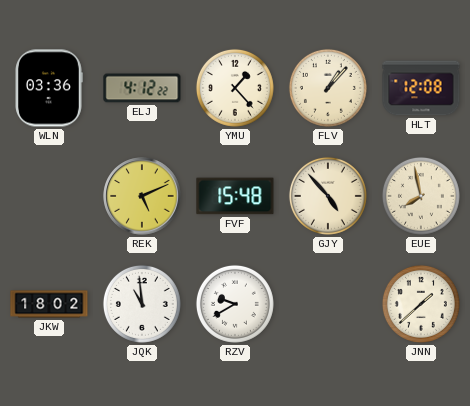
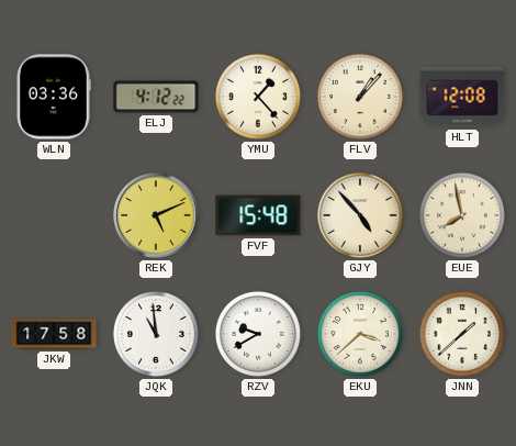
JKW: 18:02 -> 17:58 (54, 334)
EKU: none -> 3:38 (360, 334)
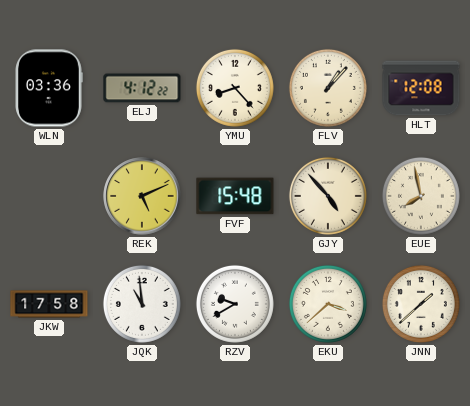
YMU: 1:23 -> 8:23 (235, 88)
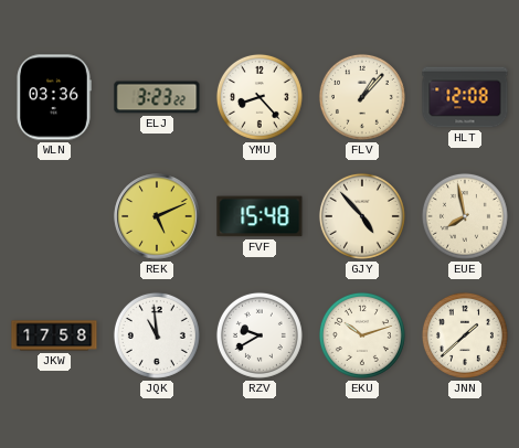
ELJ: 4:12 -> 3:23 (157, 97)
EKU: 3:38 -> 10:12 (362, 335)
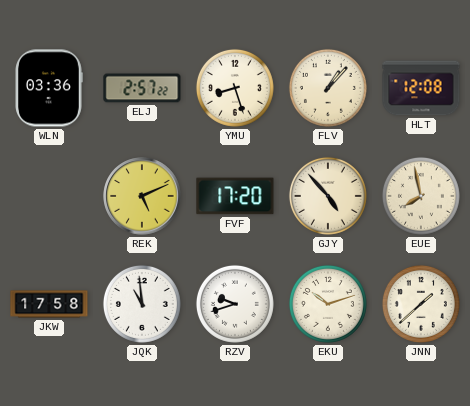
ELJ: 3:23 -> 2:57 (142, 88)
YMU: 8:23 -> 8:27 (235, 88)
FVF: 15:48 -> 17:20 (235, 196)
RZV: 9:40 -> 9:42 (235, 304)
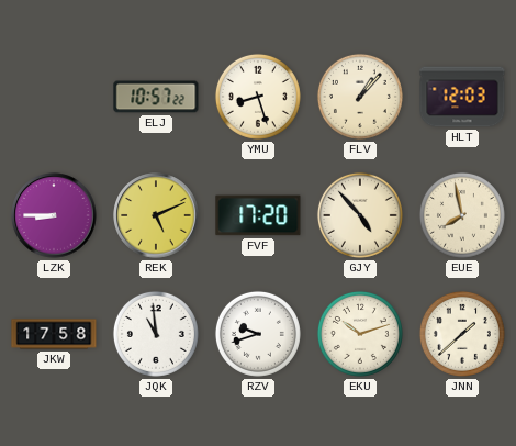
WLN: 03:36 -> none (49, 88)
ELJ: 2:57 -> 10:57 (156, 97)
HLT: 12:08 -> 12:03 (462, 97)
LZK: none -> 8:45 (54, 215)
